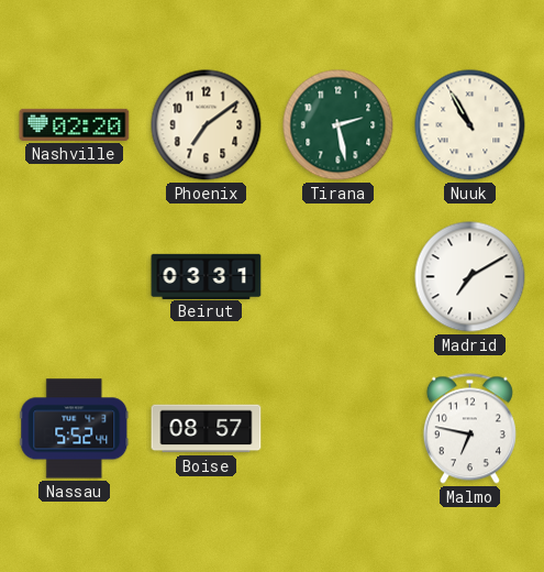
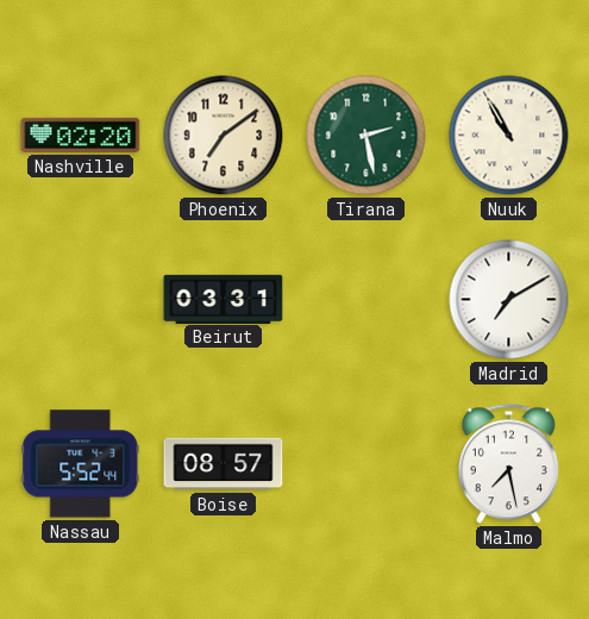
Malmo: 6:47 -> 7:28 (508, 464)
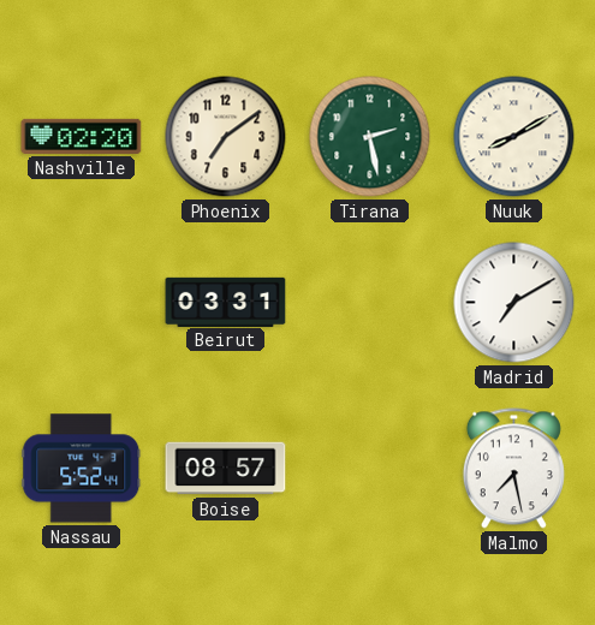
Nuuk: 10:55 -> 8:10 (514, 137)
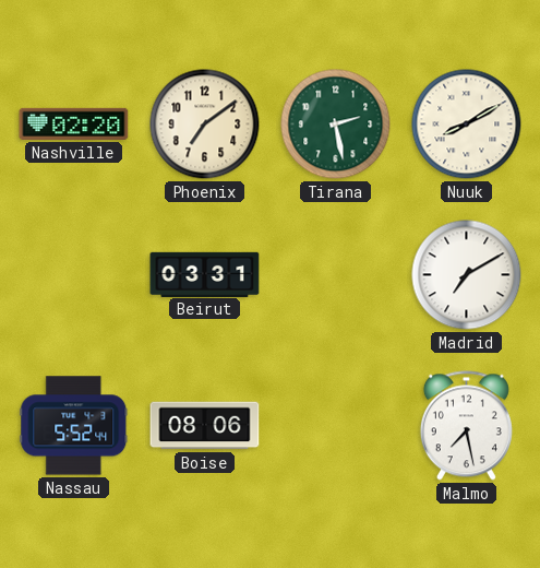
Boise: 08:57 -> 08:06 (205, 426)
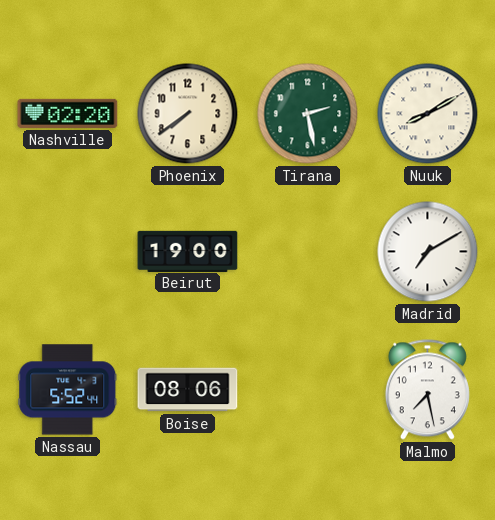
Phoenix: 7:09 -> 7:39 (188, 114)
Beirut: 03:31 -> 19:00 (188, 251)
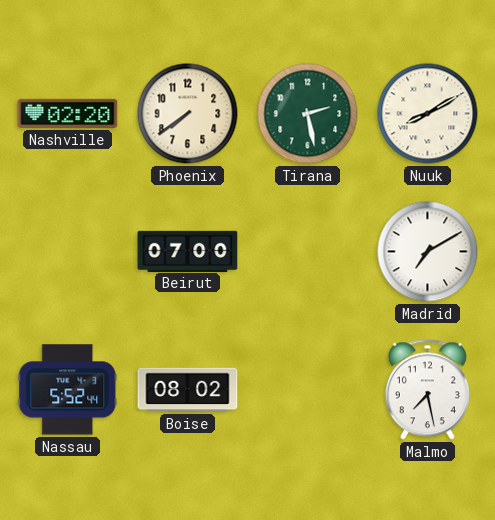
Beirut: 19:00 -> 07:00 (188, 251)
Boise: 08:06 -> 08:02 (188, 390)
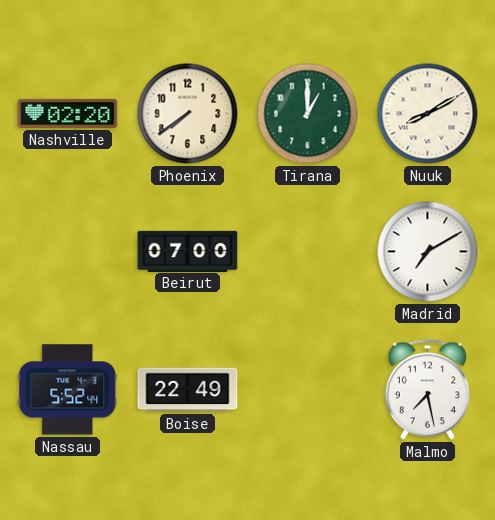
Tirana: 2:28 -> 1:00 (308, 114)
Boise: 08:02 -> 22:49 (188, 390)
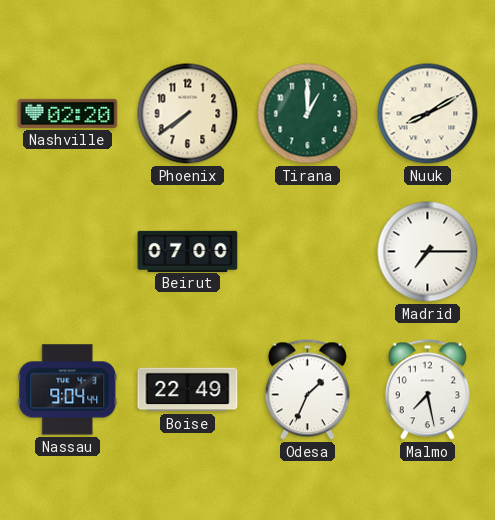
Madrid: 7:10 -> 7:15 (428, 252)
Nassau: 5:52 -> 9:04 (68, 390)
Odesa: none -> 1:34 (307, 390)
